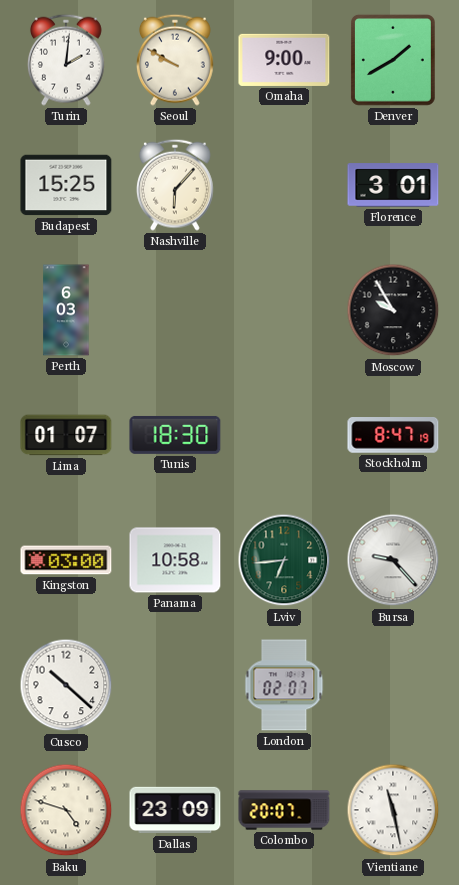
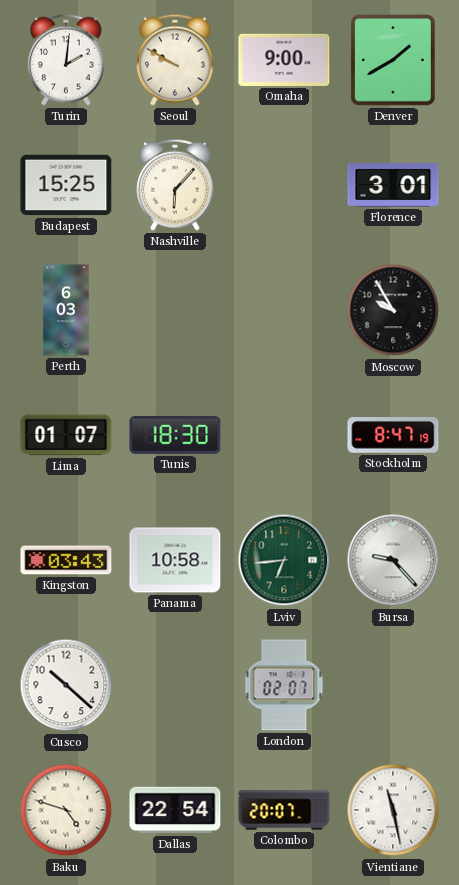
Kingston: 03:00 -> 03:43 (66, 560)
Dallas: 23:09 -> 22:54 (175, 810)
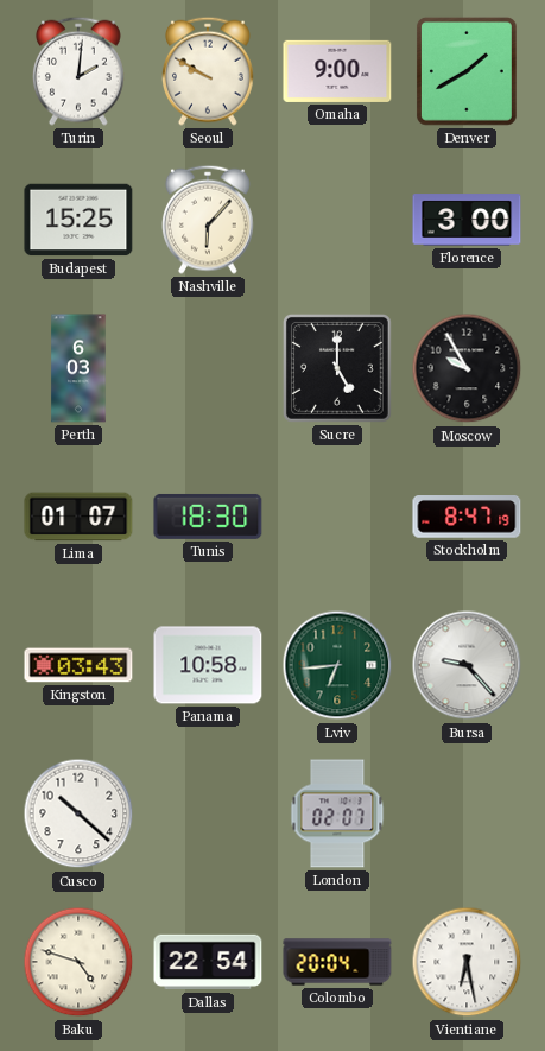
Florence: 3:01 -> 3:00 (467, 220)
Sucre: none -> 5:00 (337, 368)
Colombo: 20:07 -> 20:04 (337, 962)
Vientiane: 11:28 -> 6:28 (467, 962)
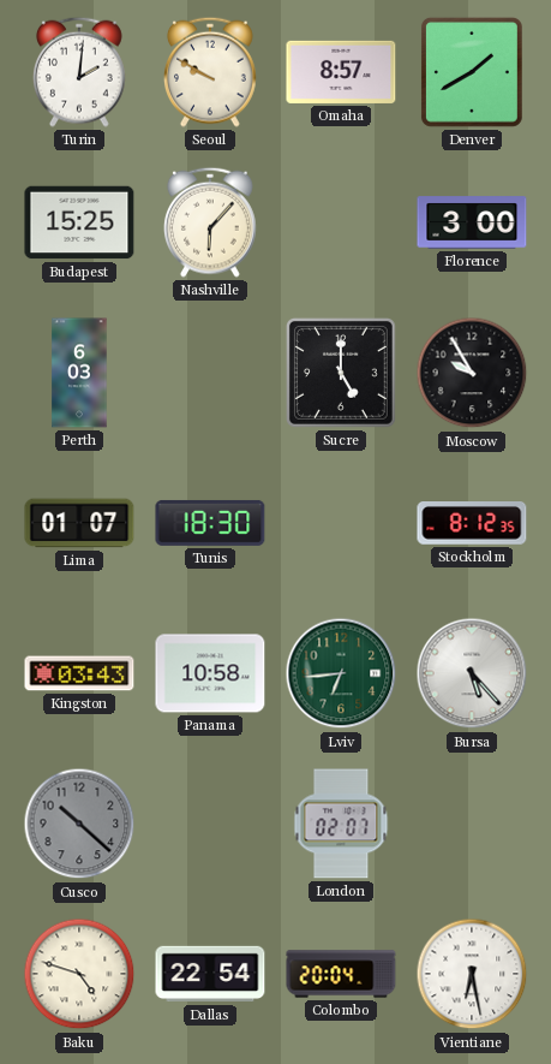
Omaha: 9:00 -> 8:57 (341, 72)
Stockholm: 8:47 -> 8:12 (472, 524)
Bursa: 9:23 -> 5:23 (472, 673)
Cusco dial: white -> grey (79, 824)
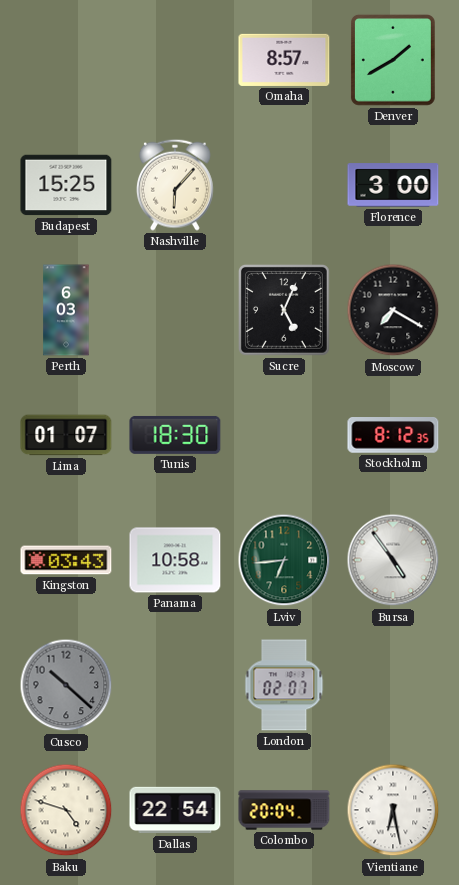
Turin: 2:01 -> none (80, 72)
Seoul: 9:50 -> none (211, 72)
Sucre: 5:00 -> 5:04 (284, 310)
Moscow: 9:55 -> 7:20 (393, 310)
Bursa: 5:23 -> 4:54 (393, 560)
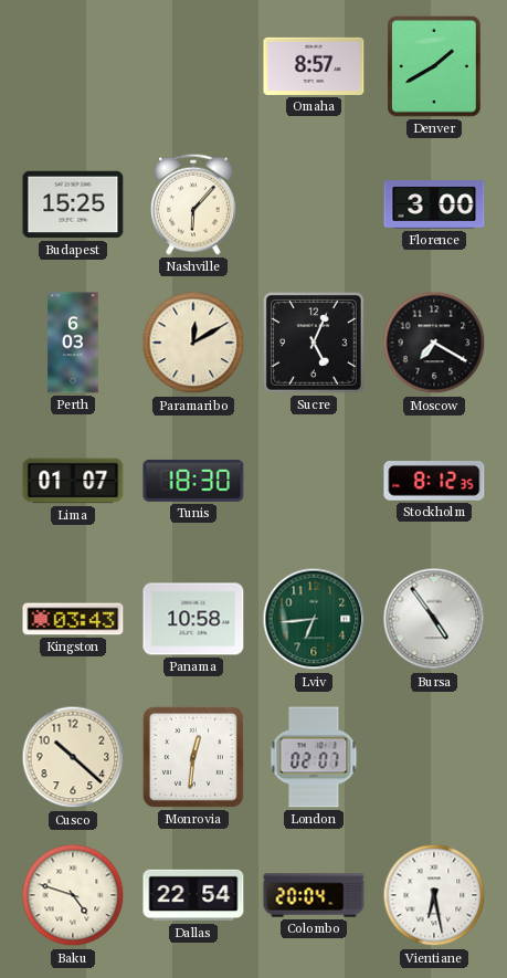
Paramaribo: none -> 12:10 (193, 343)
Cusco dial: grey -> cream (73, 757)
Monrovia: none -> 12:31 (193, 757)
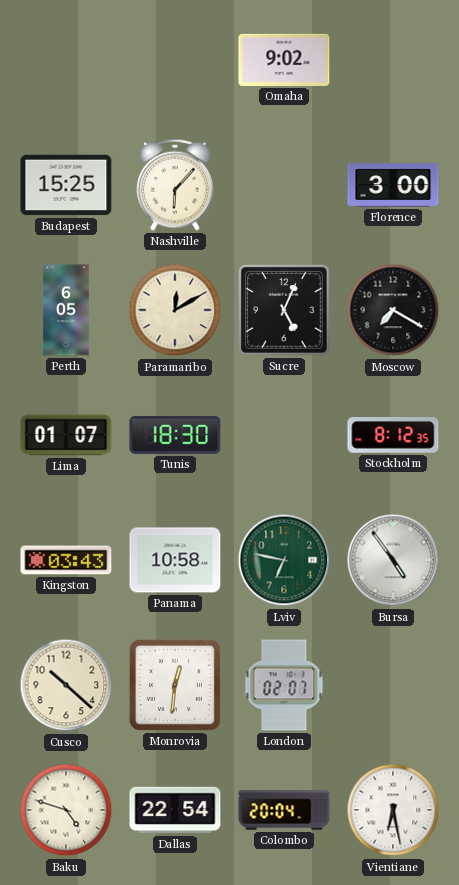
Omaha: 8:57 -> 9:02 (284, 60)
Denver: 1:40 -> none (434, 66)
Perth: 6:03 -> 6:05 (66, 310)
Lviv: 6:44 -> 6:47 (284, 560)
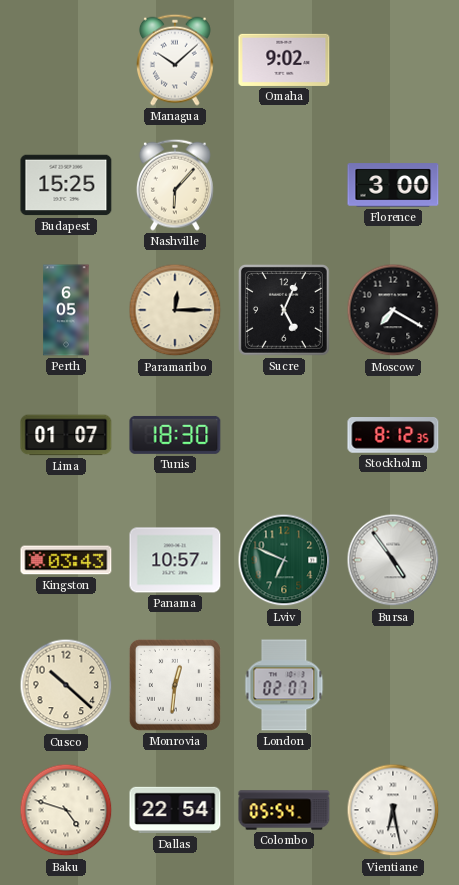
Managua: none -> 10:08 (176, 60)
Paramaribo: 12:10 -> 12:15 (175, 310)
Panama: 10:58 -> 10:57 (175, 560)
Lviv: 6:47 -> 6:49 (284, 560)
Colombo: 20:04 -> 05:54 (284, 810)
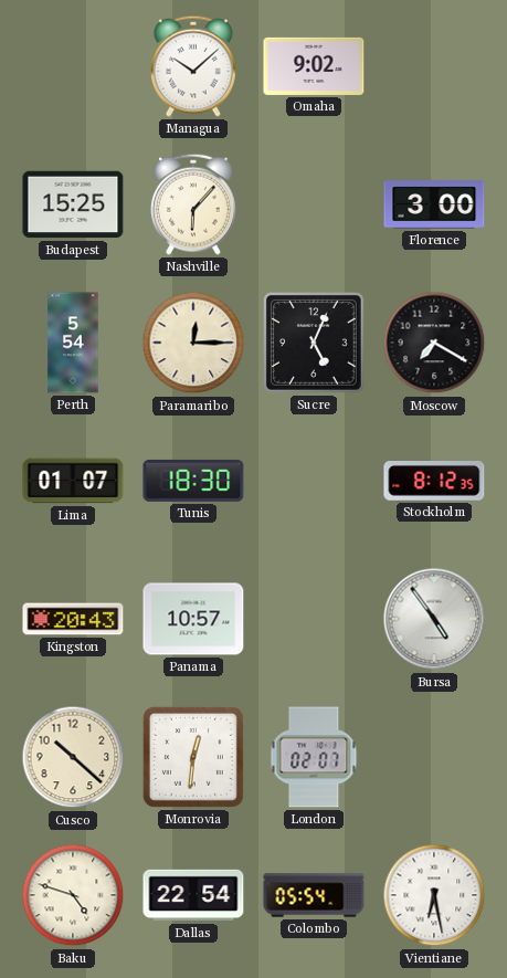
Perth: 6:05 -> 5:54 (73, 343)
Kingston: 03:43 -> 20:43 (73, 619)
Lviv: 6:49 -> none (284, 560)
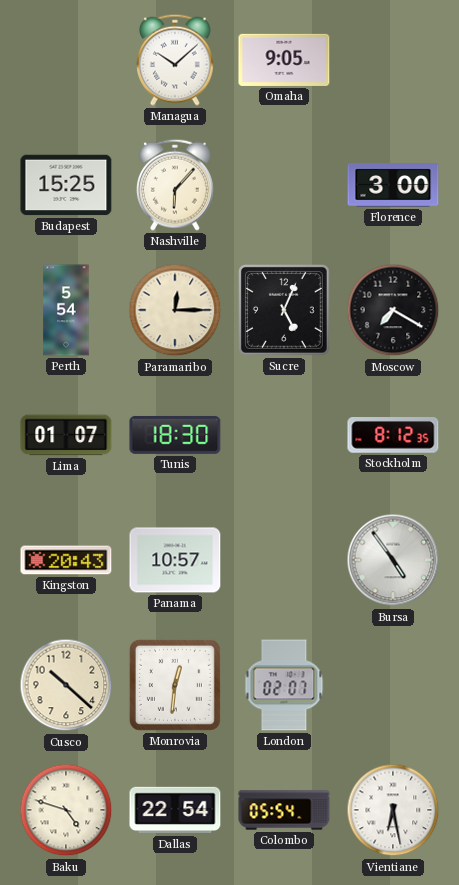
Omaha: 9:02 -> 9:05 (284, 60)
